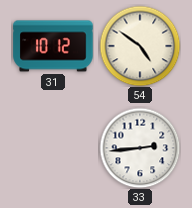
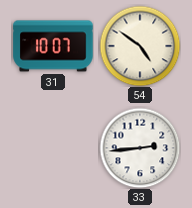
31: 10:12 -> 10:07 (53, 46)
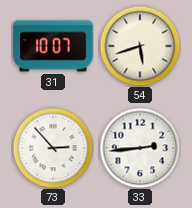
54: 4:51 -> 5:42 (140, 46)
73: none -> 2:53 (53, 148)
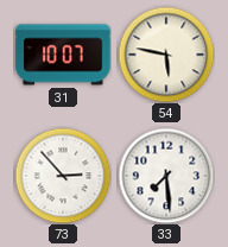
54: 5:42 -> 5:47 (166, 55)
33: 2:44 -> 7:29 (166, 176)
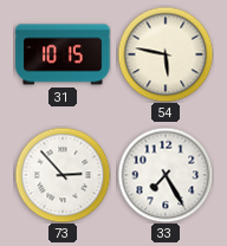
31: 10:07 -> 10:15 (63, 54)
33: 7:29 -> 7:25 (166, 175)
